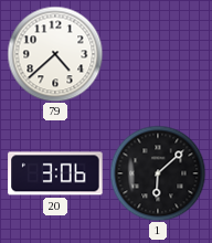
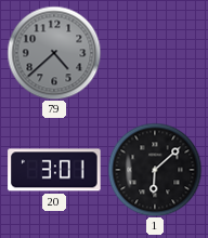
79 dial: white -> grey (54, 53)
20: 3:06 -> 3:01 (54, 170)
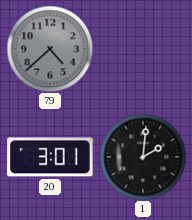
1: 6:08 -> 2:01 (143, 157)
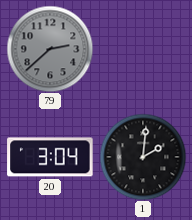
79: 4:38 -> 2:38 (50, 49)
20: 3:01 -> 3:04 (50, 157)
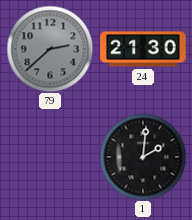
24: none -> 21:30 (143, 49)
20: 3:04 -> none (50, 157)
